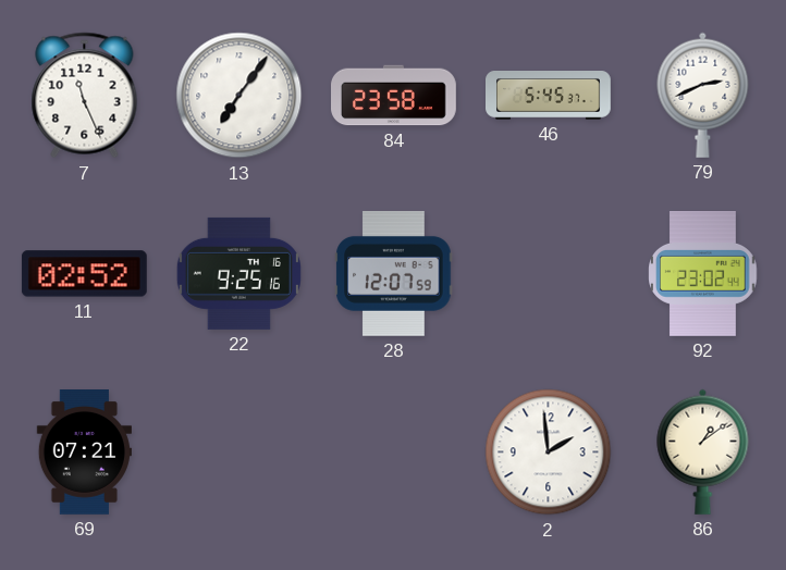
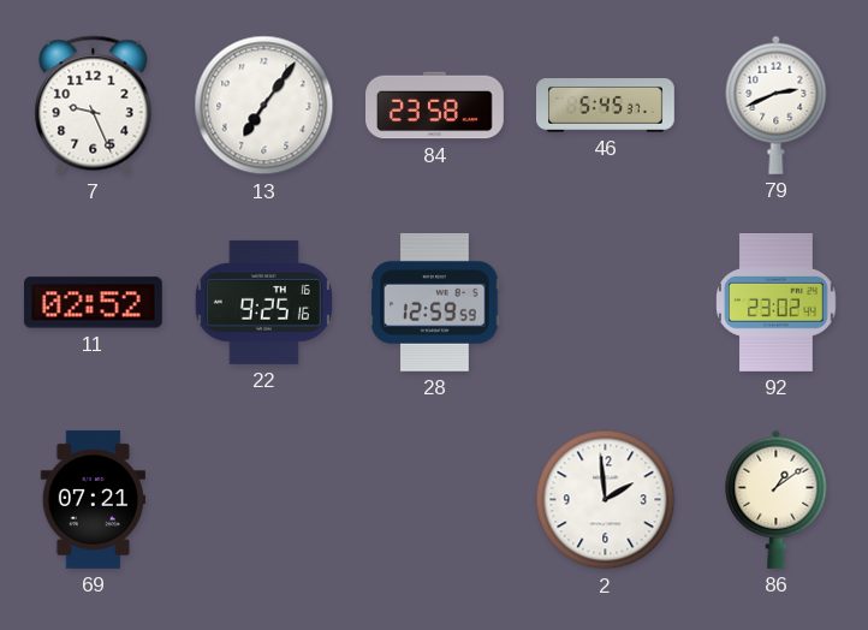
7: 11:26 -> 9:26 (94, 106)
28: 12:07 -> 12:59 (435, 302)
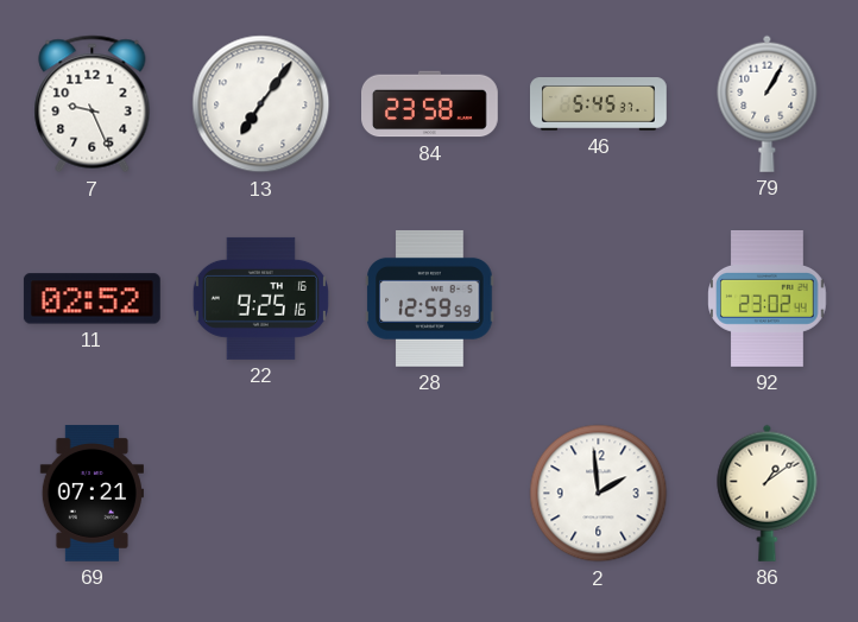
79: 2:41 -> 1:05 (768, 103)
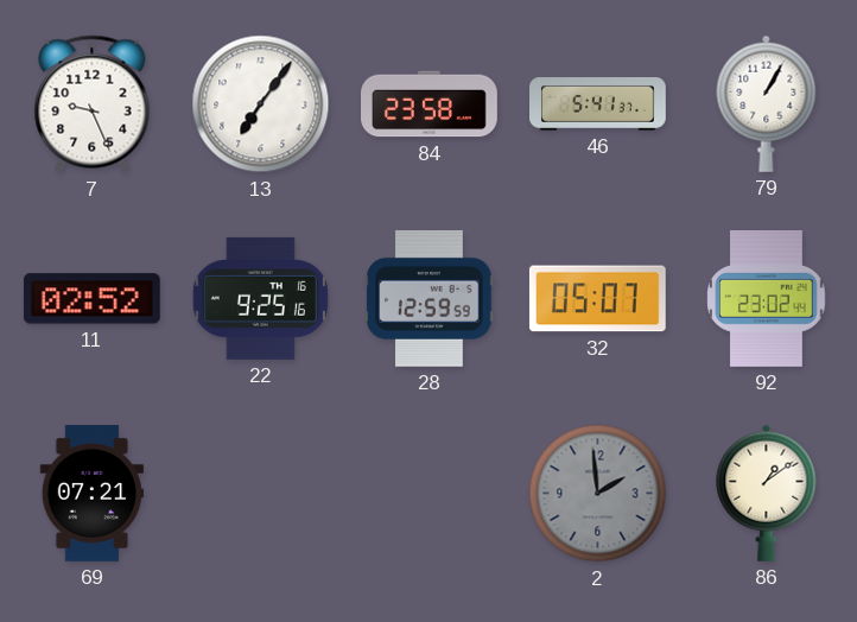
46: 5:45 -> 5:41 (598, 104)
32: none -> 05:07 (597, 299)
2 dial: white -> grey (598, 494)
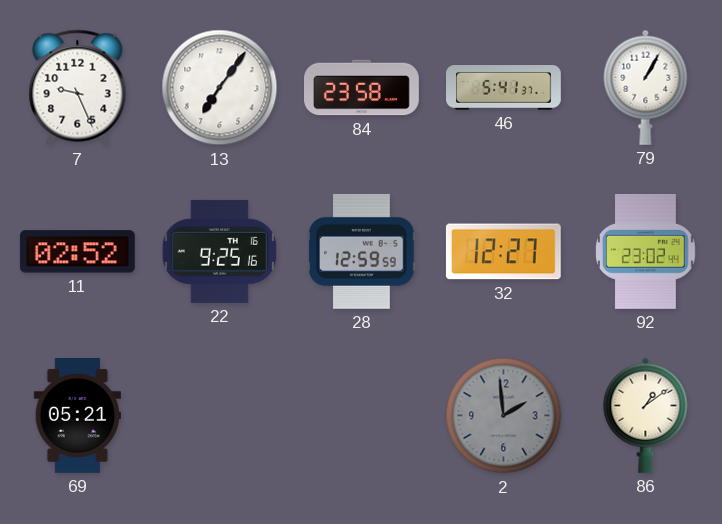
32: 05:07 -> 12:27 (503, 252)
69: 07:21 -> 05:21 (77, 416)
